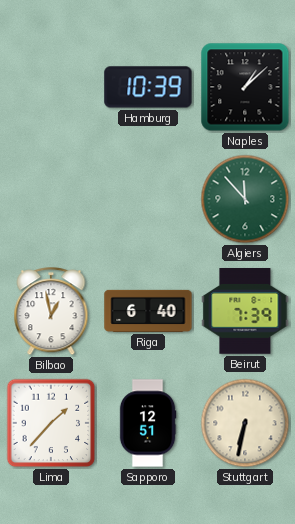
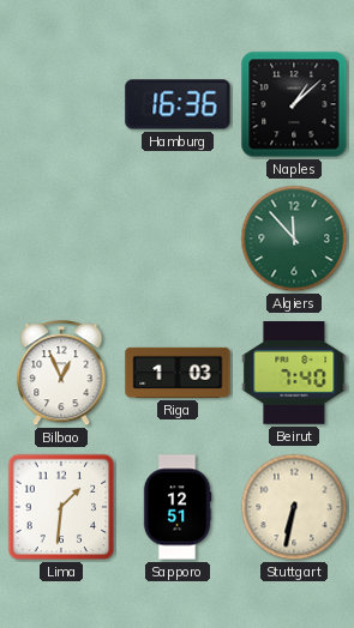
Hamburg: 10:39 -> 16:36 (178, 104)
Bilbao: 12:58 -> 12:56 (61, 374)
Riga: 6:40 -> 1:03 (178, 373)
Beirut: 7:39 -> 7:40 (294, 374)
Lima: 1:37 -> 1:31 (61, 507)
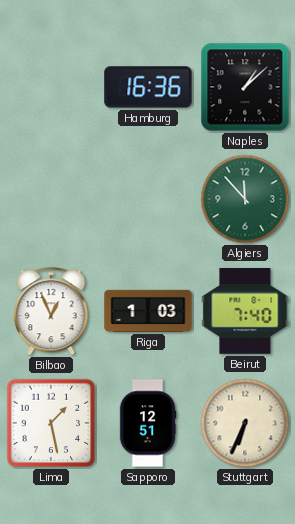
Lima: 1:31 -> 1:28 (51, 423)
Stuttgart: 6:32 -> 6:34 (245, 423)
